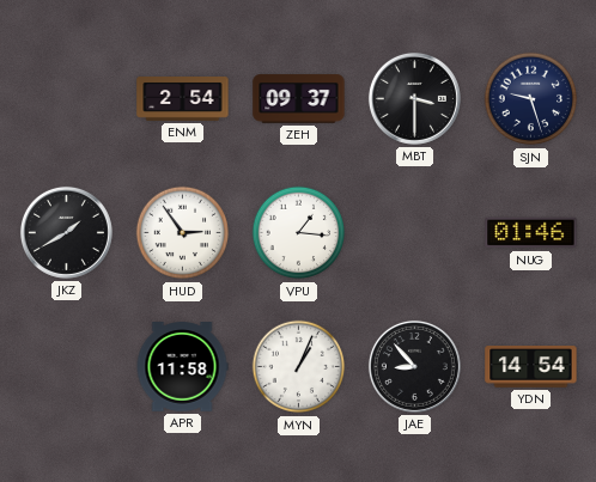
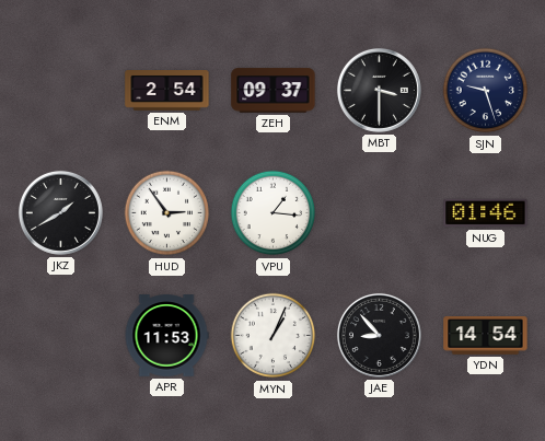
APR: 11:58 -> 11:53 (166, 336)
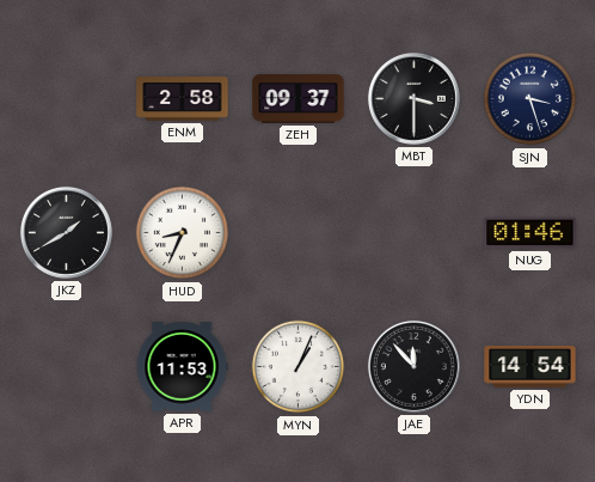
ENM: 2:54 -> 2:58 (183, 99)
SJN: 9:27 -> 3:27 (530, 99)
HUD: 2:54 -> 8:34 (183, 233)
VPU: 1:16 -> none (274, 213)
JAE: 8:53 -> 11:53 (413, 366)
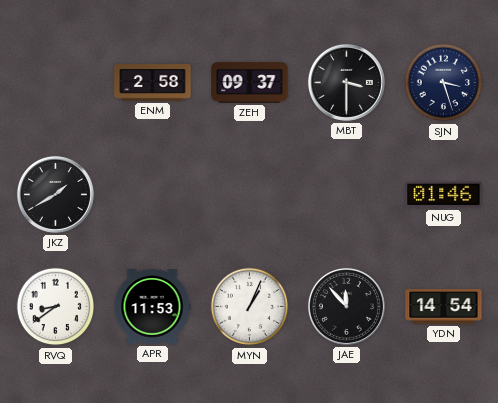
HUD: 8:34 -> none (183, 233)
RVQ: none -> 8:39 (56, 307)
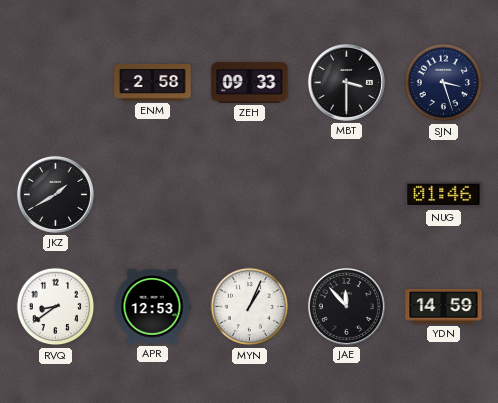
ZEH: 09:37 -> 09:33 (250, 83)
APR: 11:53 -> 12:53 (152, 307)
YDN: 14:54 -> 14:59 (444, 307)
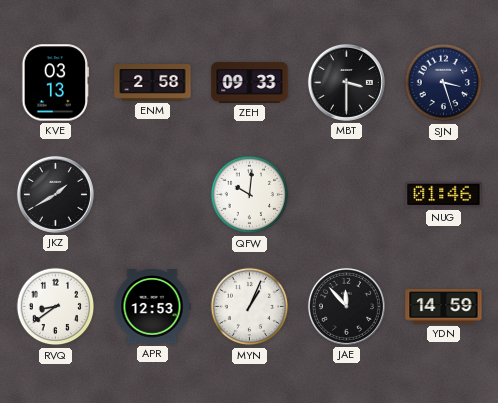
KVE: none -> 03:13 (56, 83)
QFW: none -> 10:01 (250, 195)
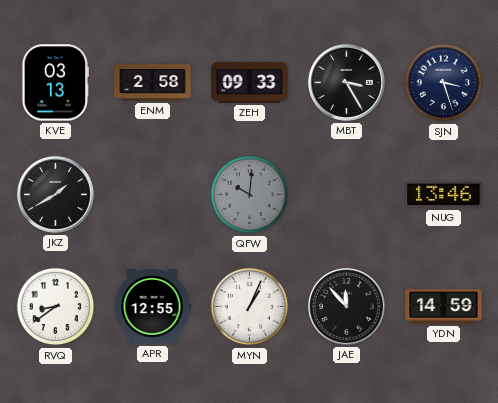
MBT: 3:30 -> 3:25 (346, 82)
QFW dial: white -> grey (250, 195)
NUG: 01:46 -> 13:46 (444, 195)
APR: 12:53 -> 12:55 (152, 307)
